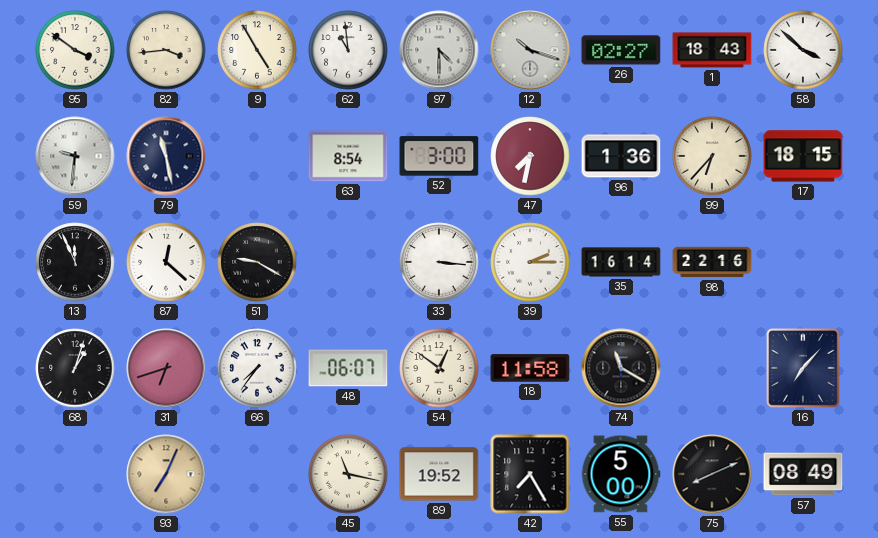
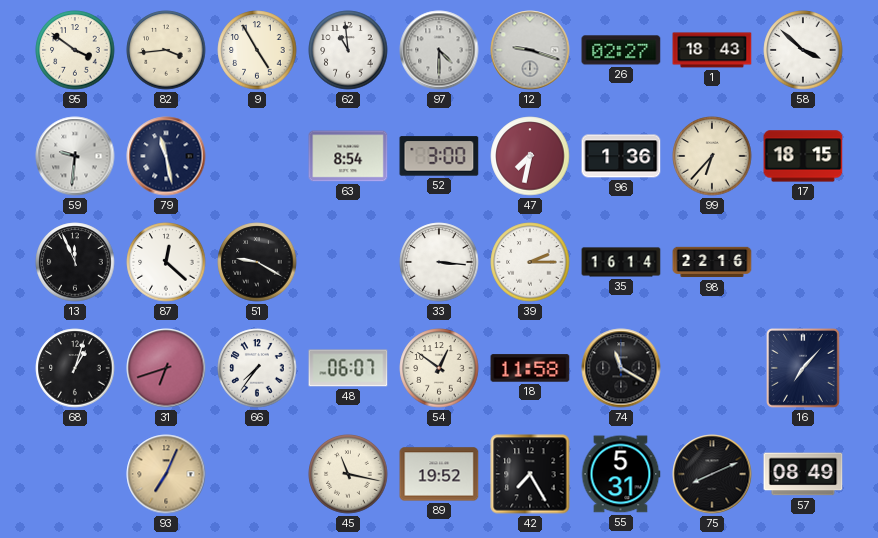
12: 10:18 -> 9:18 (530, 50)
55: 5:00 -> 5:31 (621, 474)
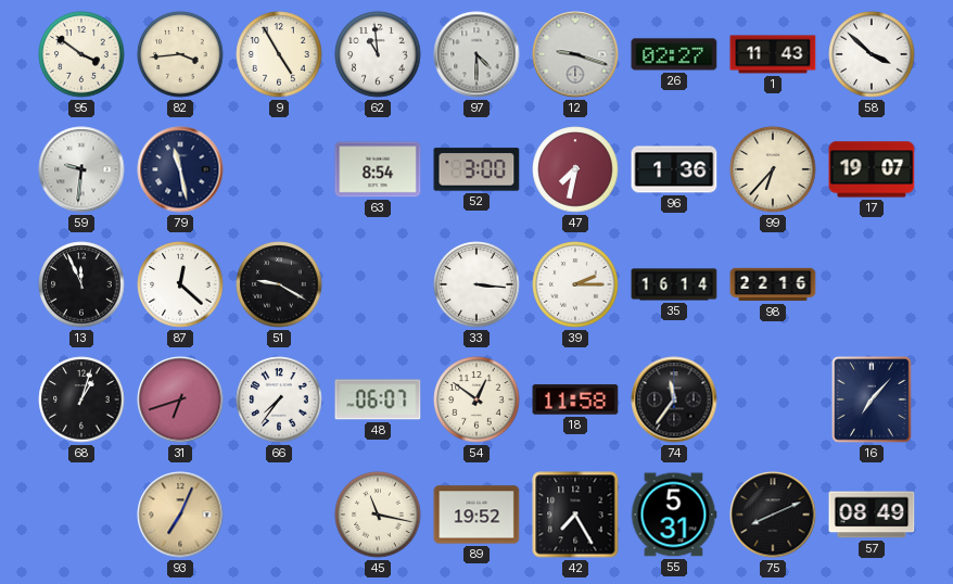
1: 18:43 -> 11:43 (773, 54)
17: 18:15 -> 19:07 (872, 169)
74: 11:20 -> 11:36 (674, 399)
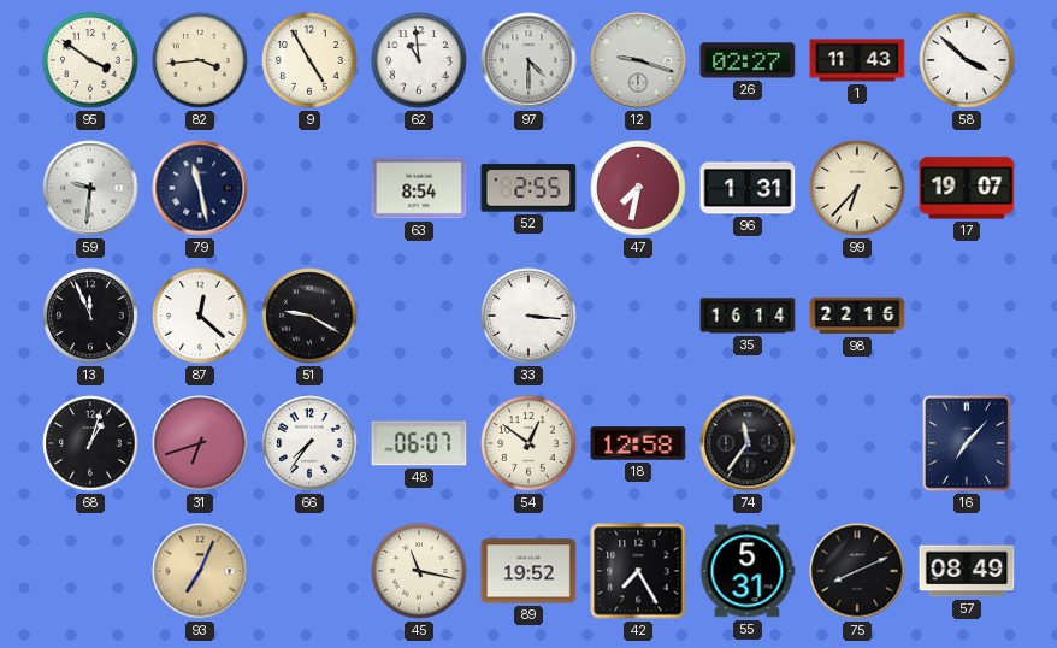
52: 3:00 -> 2:55 (528, 188)
96: 1:36 -> 1:31 (748, 188)
39: 2:15 -> none (575, 284)
18: 11:58 -> 12:58 (638, 443)
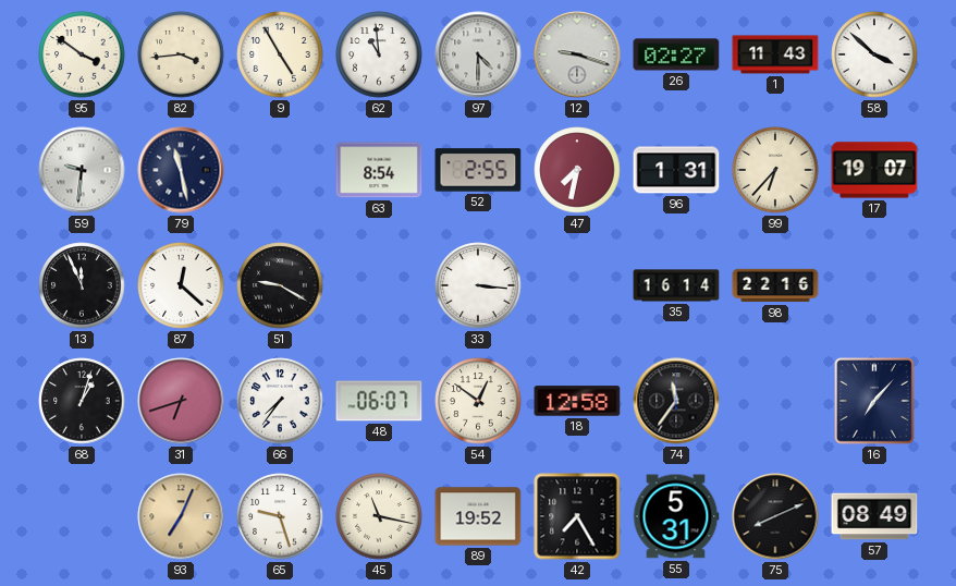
65: none -> 9:27 (280, 516)
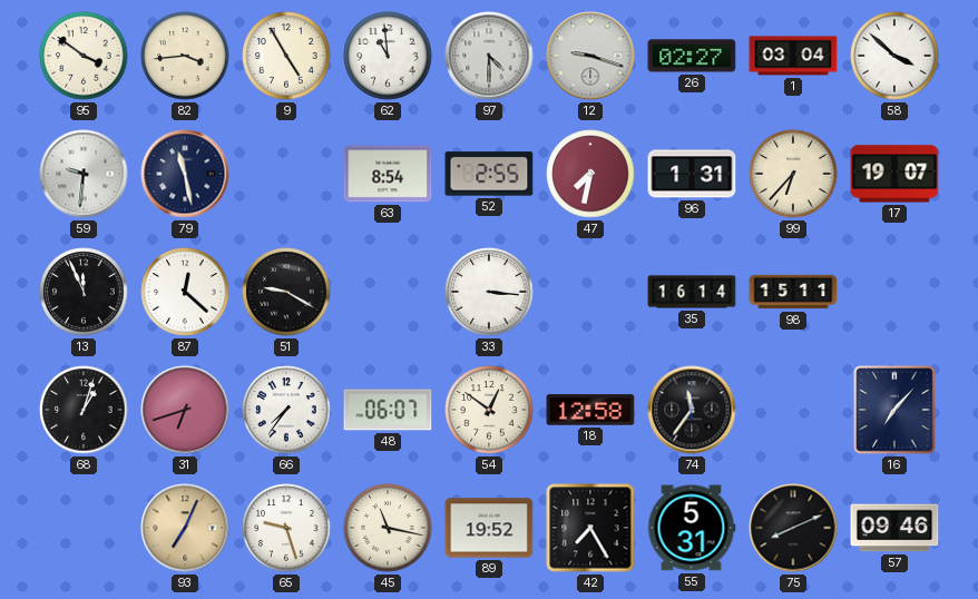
1: 11:43 -> 03:04 (793, 56)
98: 22:16 -> 15:11 (793, 292)
57: 08:49 -> 09:46 (894, 528)
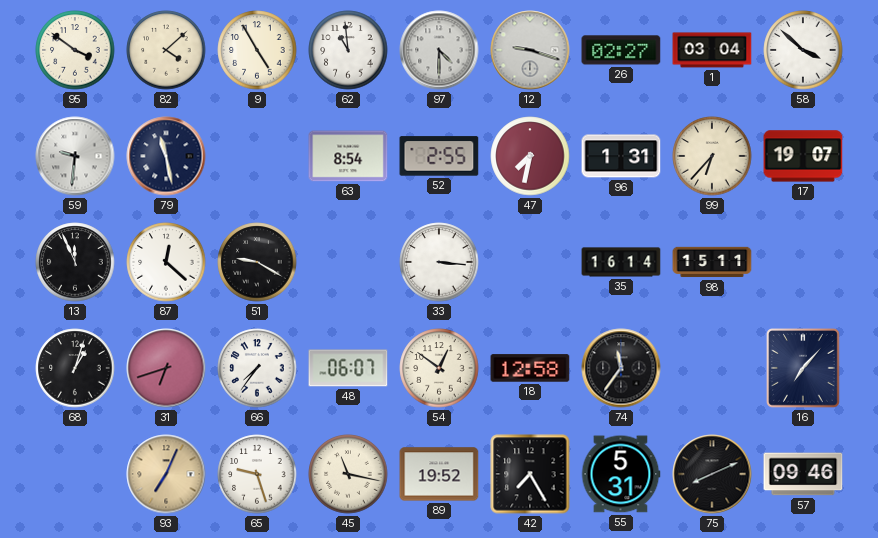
82: 3:44 -> 4:08 (166, 50)
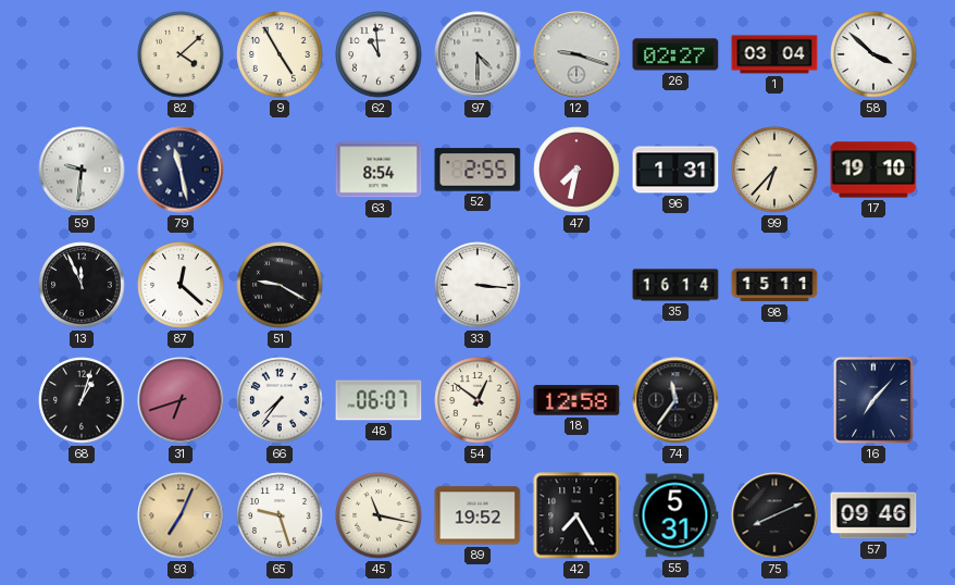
95: 3:51 -> none (75, 50)
17: 19:07 -> 19:10 (873, 170)
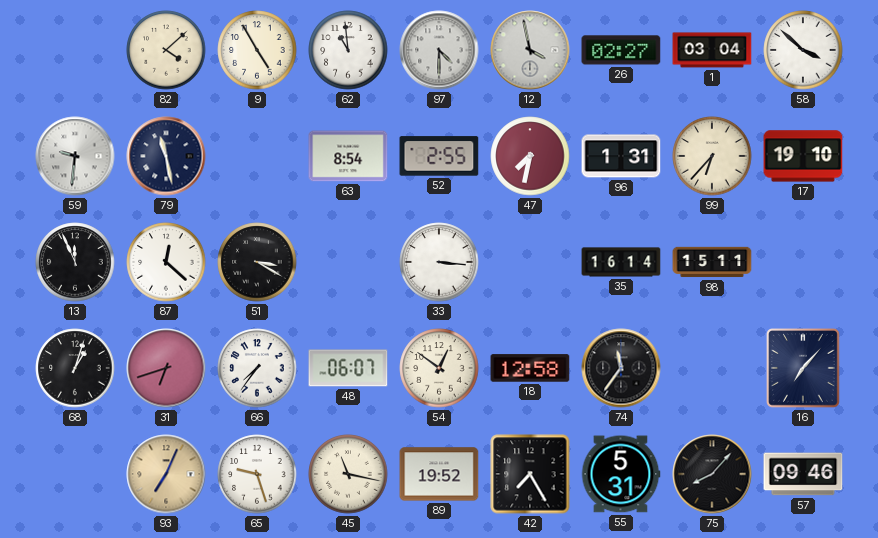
12: 9:18 -> 3:58 (530, 50)
51: 9:20 -> 3:20 (257, 262)
75: 8:11 -> 8:07 (712, 474)
